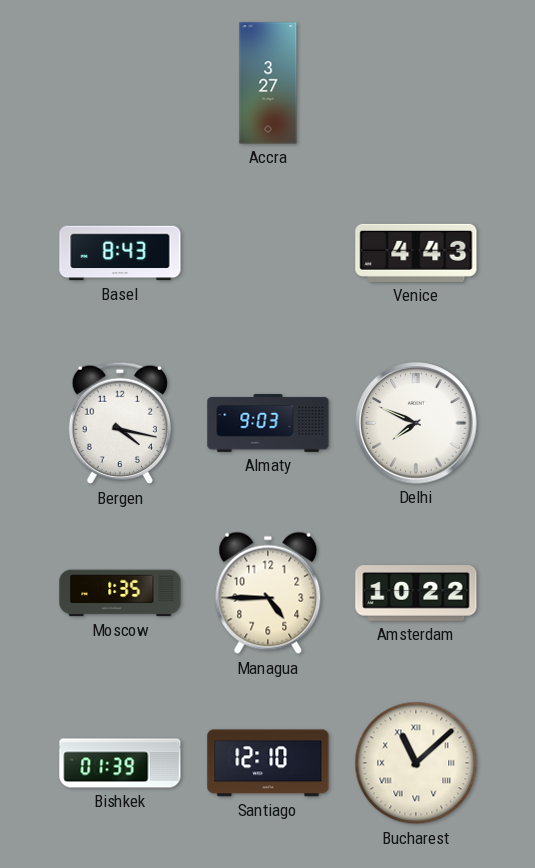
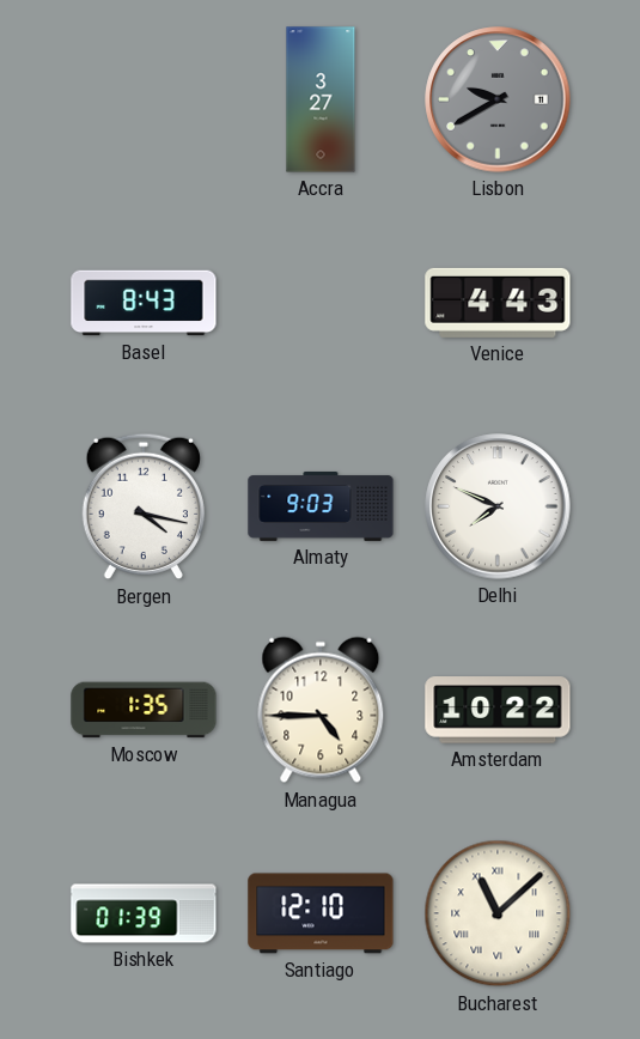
Lisbon: none -> 9:40 (498, 99)
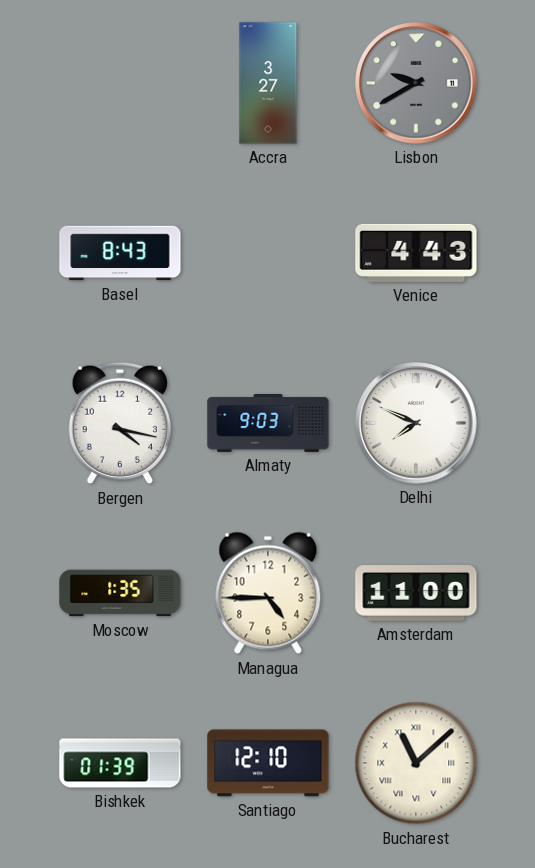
Amsterdam: 10:22 -> 11:00 (416, 593)
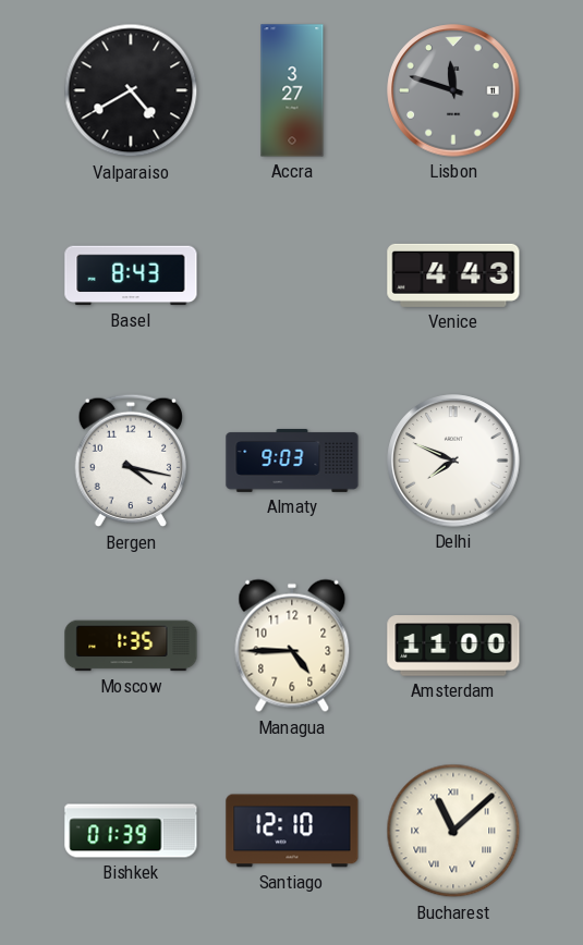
Valparaiso: none -> 4:40 (131, 90)
Lisbon: 9:40 -> 11:48 (453, 90)
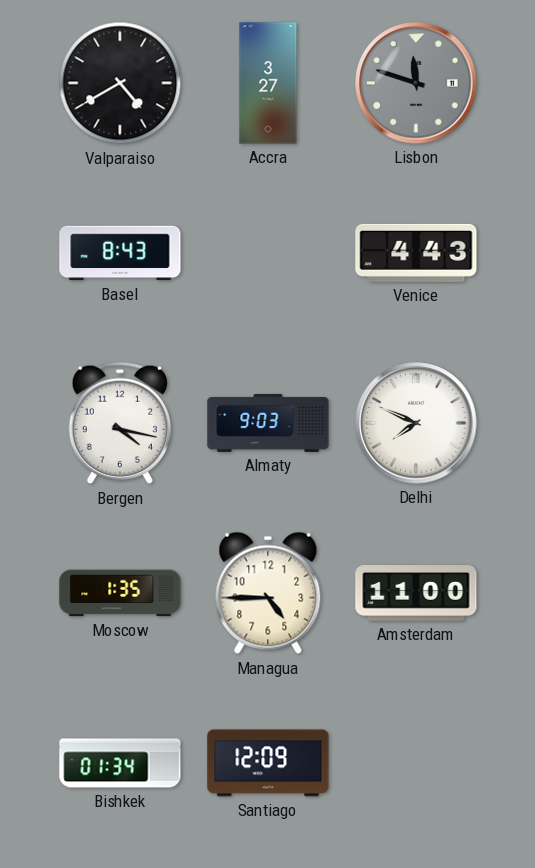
Bishkek: 01:39 -> 01:34 (120, 763)
Santiago: 12:10 -> 12:09 (268, 763)
Bucharest: 11:08 -> none (453, 831)
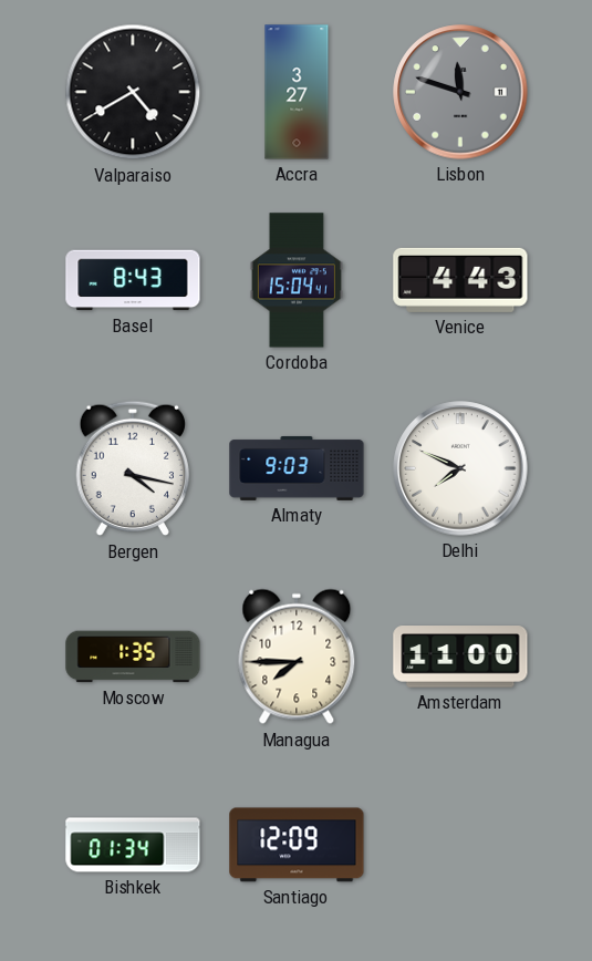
Cordoba: none -> 15:04 (297, 280)
Managua: 4:45 -> 7:45 (297, 657)
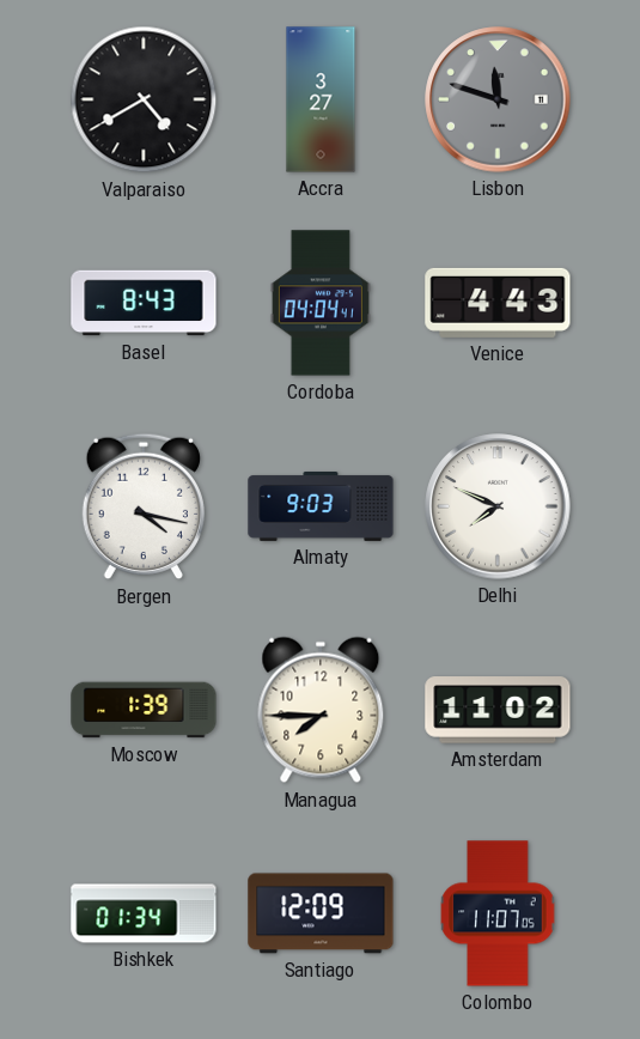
Cordoba: 15:04 -> 04:04 (321, 303)
Moscow: 1:35 -> 1:39 (144, 710)
Amsterdam: 11:00 -> 11:02 (498, 710)
Colombo: none -> 11:07 (498, 913)
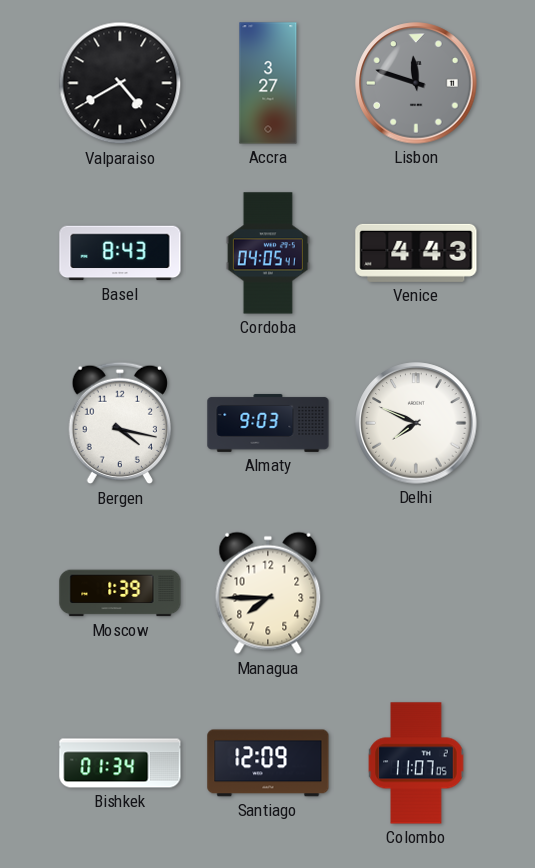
Cordoba: 04:04 -> 04:05 (268, 253)
Amsterdam: 11:02 -> none (498, 710)
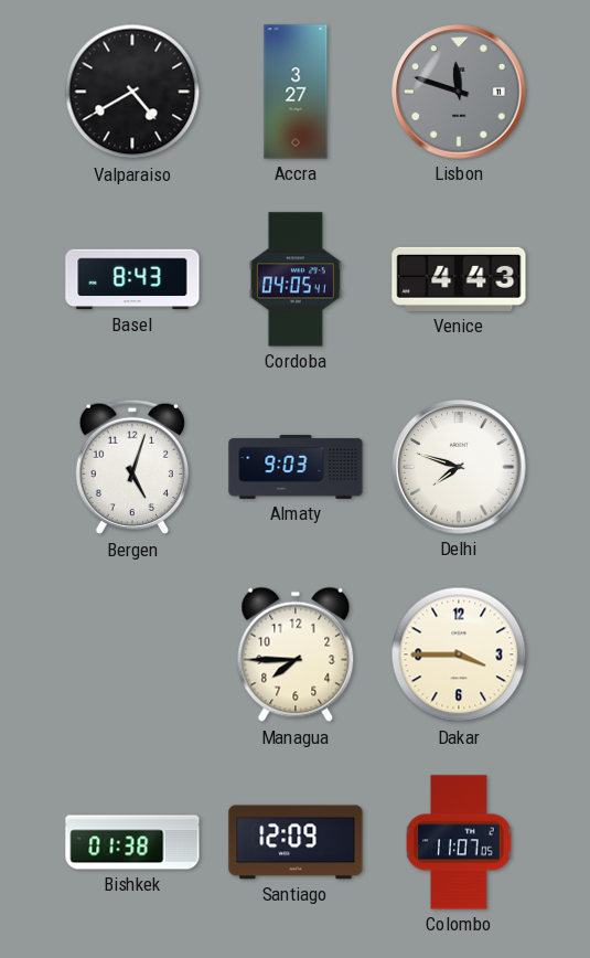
Bergen: 4:17 -> 5:03 (131, 467)
Delhi: 7:49 -> 7:48 (459, 467)
Moscow: 1:39 -> none (120, 593)
Dakar: none -> 3:45 (459, 654)
Bishkek: 01:34 -> 01:38 (132, 842)
